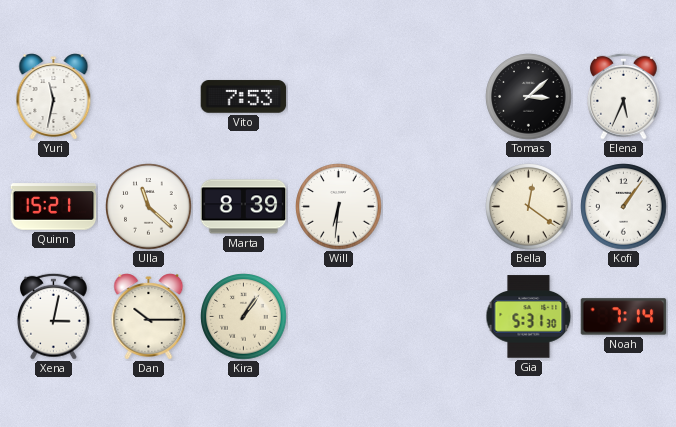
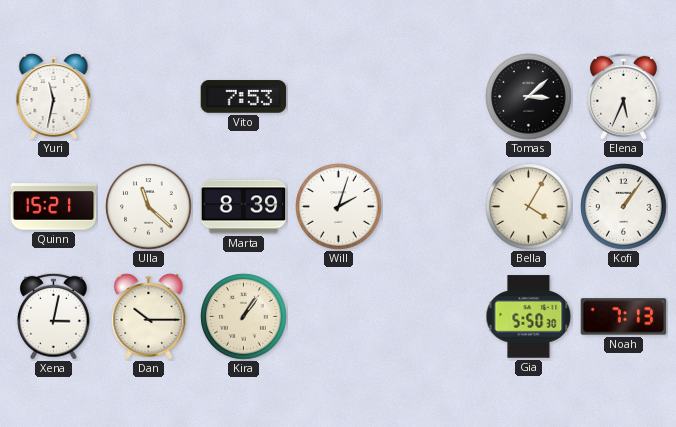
Will: 6:31 -> 2:03 (339, 207)
Bella: 12:21 -> 4:05 (529, 207)
Gia: 5:31 -> 5:50 (529, 317)
Noah: 7:14 -> 7:13 (624, 317)
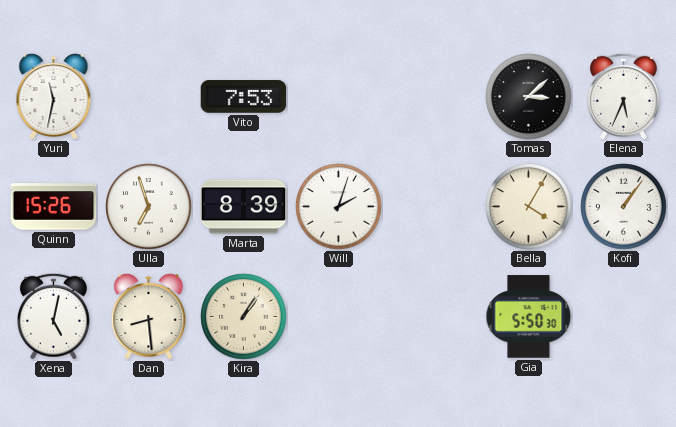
Quinn: 15:21 -> 15:26 (54, 207)
Ulla: 11:22 -> 6:57 (149, 207)
Xena: 3:02 -> 5:02 (53, 316)
Dan: 10:15 -> 8:29 (149, 317)
Noah: 7:13 -> none (624, 317)
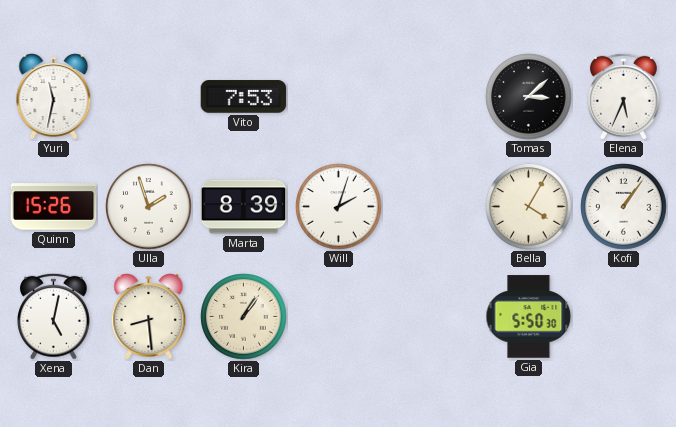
Ulla: 6:57 -> 1:57 (149, 207)
